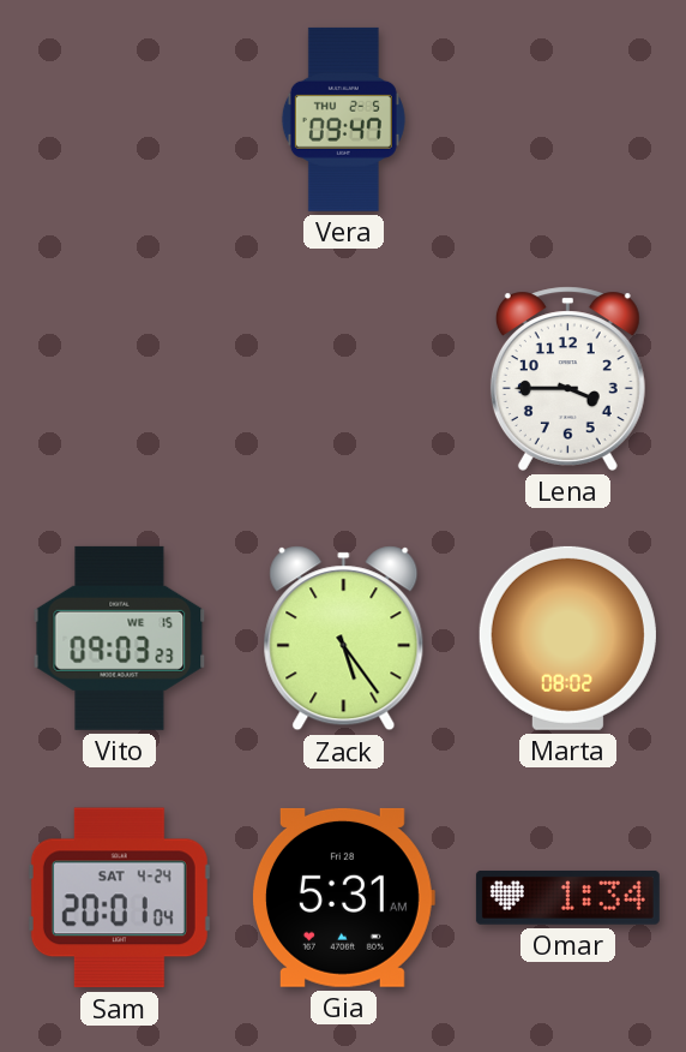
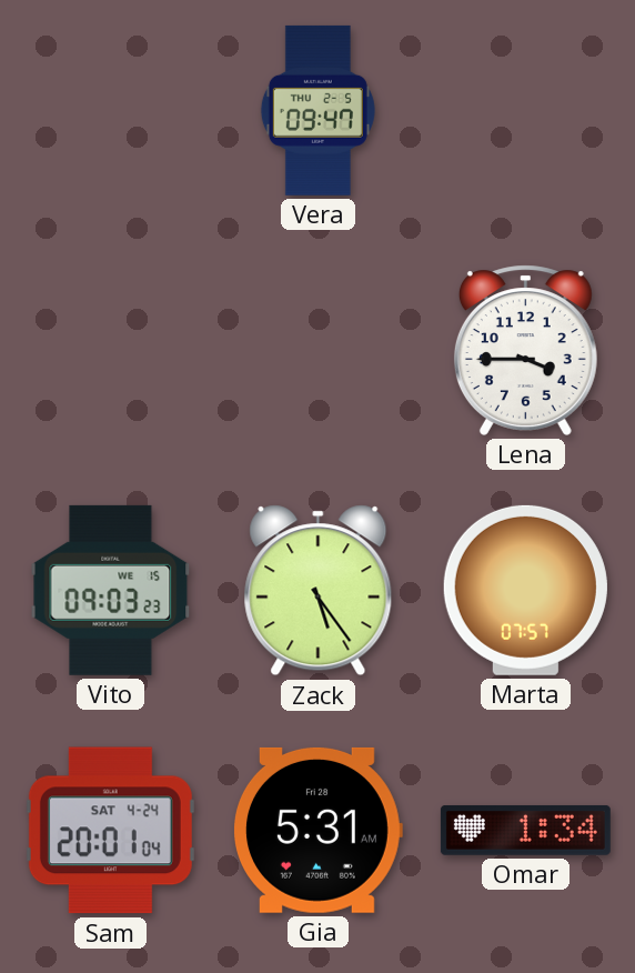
Marta: 08:02 -> 07:57 (525, 590)
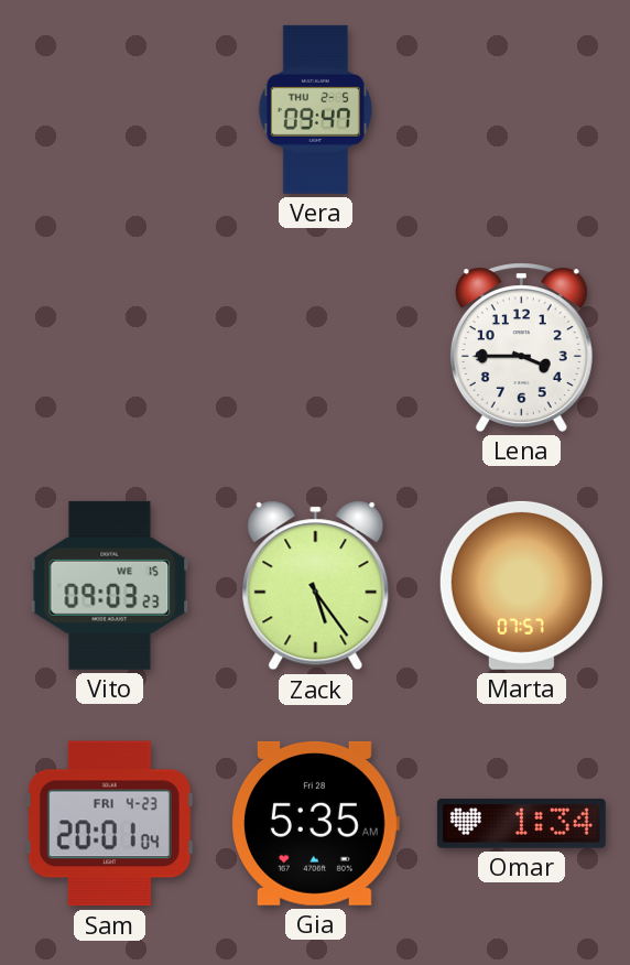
Sam date: SAT 4-24 -> FRI 4-23 (109, 824)
Gia: 5:31 -> 5:35 (315, 823)
